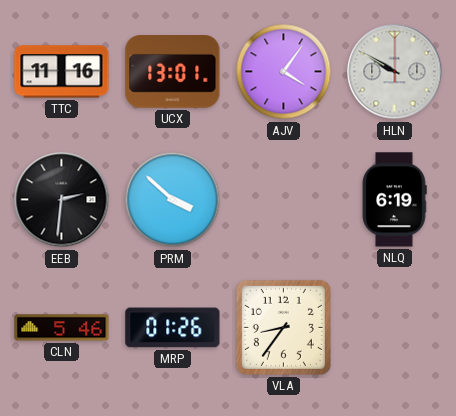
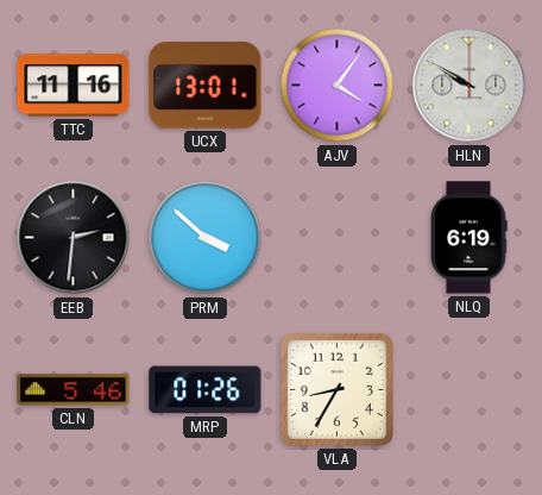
VLA: 8:36 -> 8:35 (336, 389)
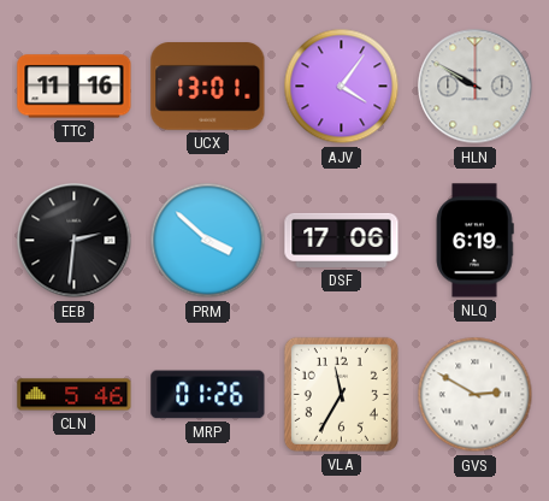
DSF: none -> 17:06 (342, 240)
VLA: 8:35 -> 11:35 (341, 394)
GVS: none -> 2:50 (476, 395)
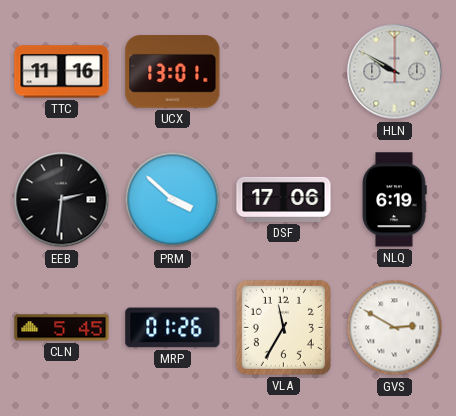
AJV: 4:06 -> none (342, 87)
CLN: 5:46 -> 5:45 (62, 328)
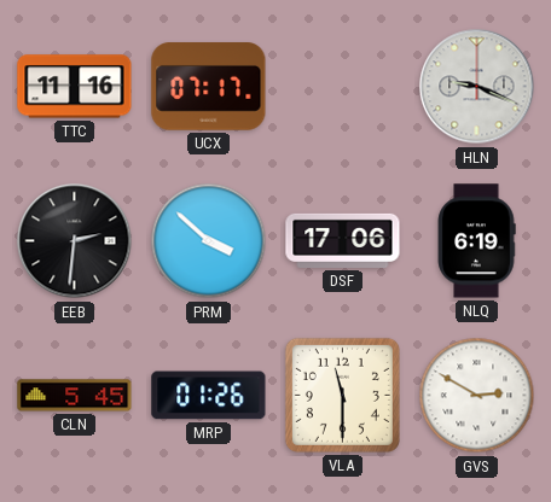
UCX: 13:01 -> 07:17 (209, 87)
HLN: 9:50 -> 9:19 (477, 87)
VLA: 11:35 -> 11:30 (342, 395)
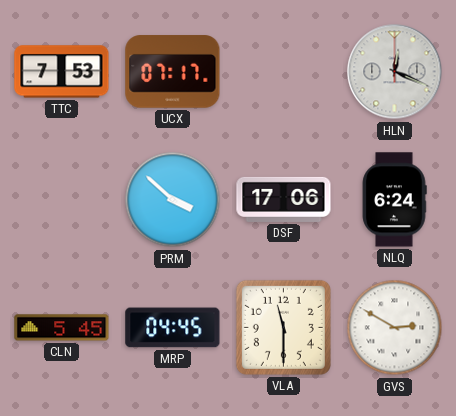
TTC: 11:16 -> 7:53 (62, 72)
HLN: 9:19 -> 12:19 (395, 72)
EEB: 2:31 -> none (75, 241)
NLQ: 6:19 -> 6:24 (394, 200)
MRP: 01:26 -> 04:45 (173, 328)
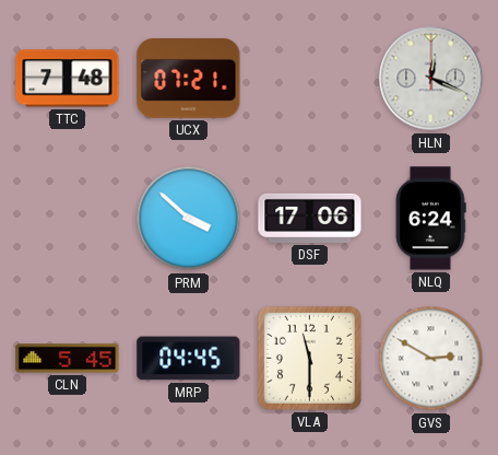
TTC: 7:53 -> 7:48 (68, 79)
UCX: 07:17 -> 07:21 (189, 79)
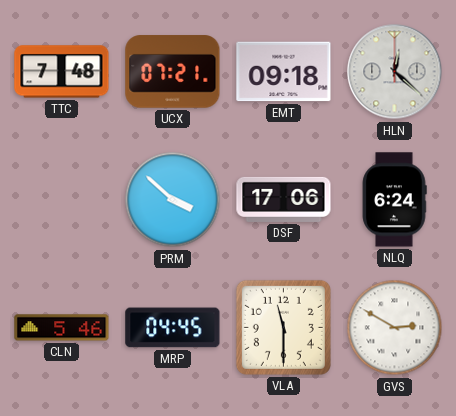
EMT: none -> 09:18 (284, 72)
HLN: 12:19 -> 12:22 (395, 72)
CLN: 5:45 -> 5:46 (62, 328)
